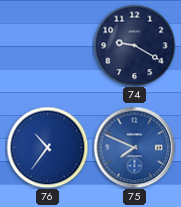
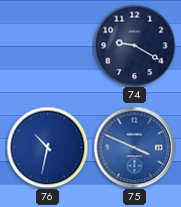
76: 10:36 -> 10:32 (47, 147)
75: 7:49 -> 3:49 (134, 147)
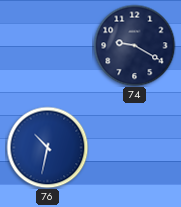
75: 3:49 -> none (134, 147)
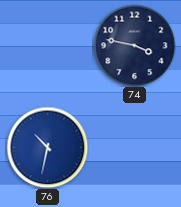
74: 9:20 -> 3:47 (134, 45)
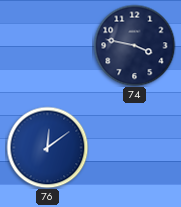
76: 10:32 -> 12:09 (47, 147)
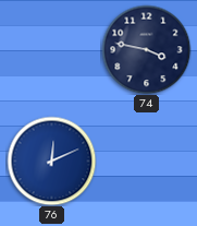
76: 12:09 -> 12:11 (51, 160)
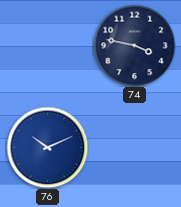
76: 12:11 -> 10:11 (47, 147)
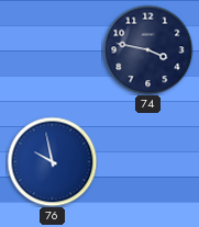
76: 10:11 -> 9:58 (52, 161)
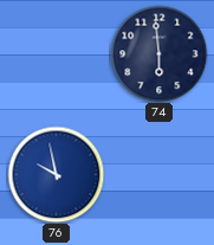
74: 3:47 -> 5:59 (158, 53)
